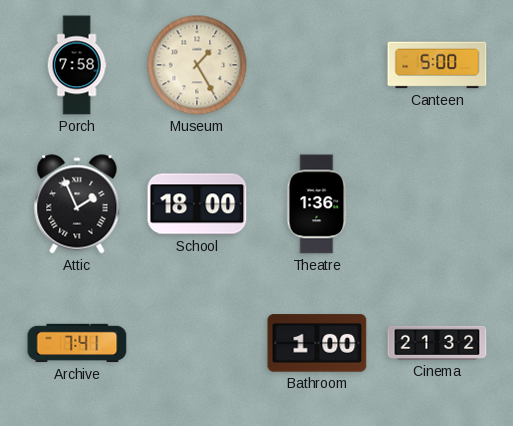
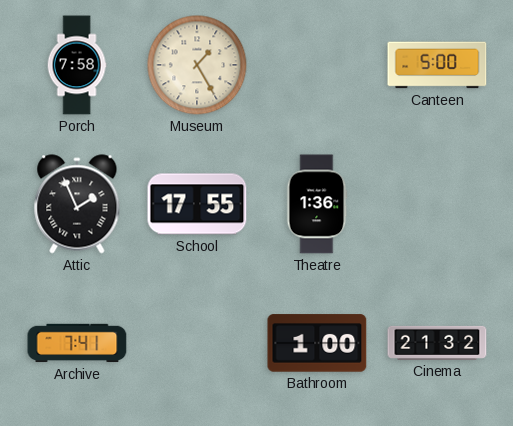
School: 18:00 -> 17:55 (197, 204)
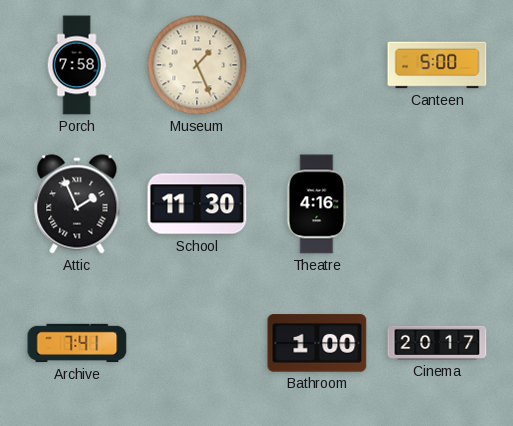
Museum: 1:25 -> 1:26 (197, 65)
School: 17:55 -> 11:30 (197, 204)
Theatre: 1:36 -> 4:16 (317, 204)
Cinema: 21:32 -> 20:17 (437, 343)
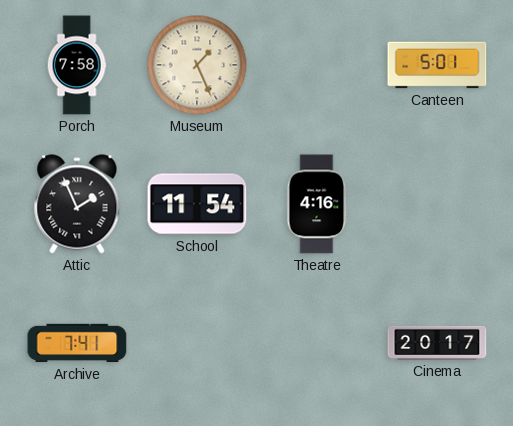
Canteen: 5:00 -> 5:01 (437, 65)
School: 11:30 -> 11:54 (197, 204)
Bathroom: 1:00 -> none (317, 343)
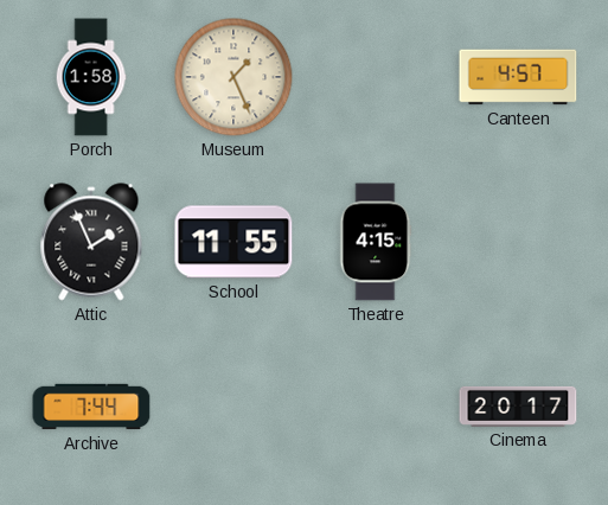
Porch: 7:58 -> 1:58 (91, 77)
Canteen: 5:01 -> 4:57 (518, 77)
School: 11:54 -> 11:55 (233, 242)
Theatre: 4:16 -> 4:15 (376, 242)
Archive: 7:41 -> 7:44 (91, 407)
